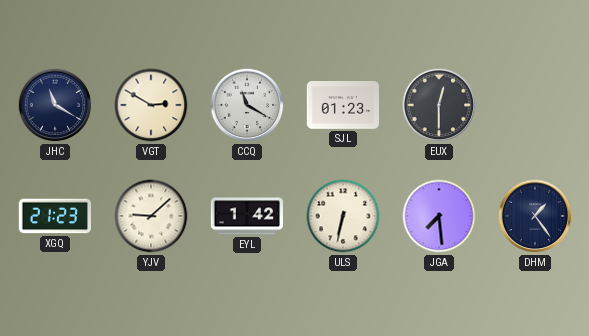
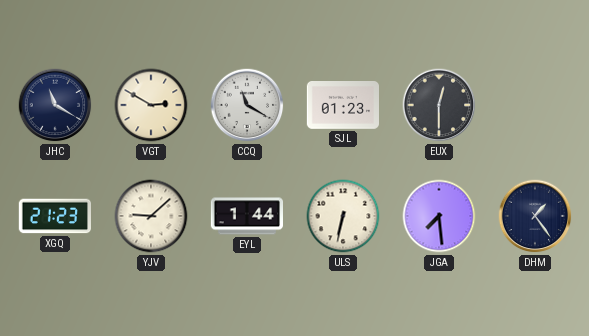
EYL: 1:42 -> 1:44 (246, 216)
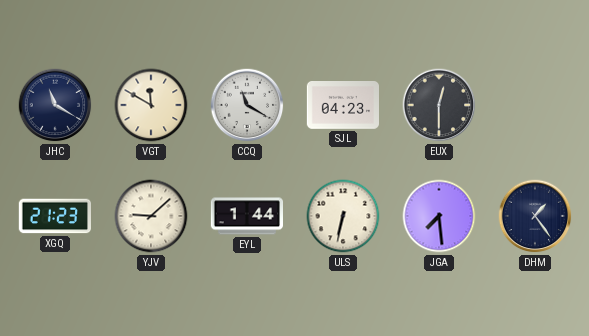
VGT: 2:50 -> 11:50 (151, 105)
SJL: 01:23 -> 04:23 (342, 106)
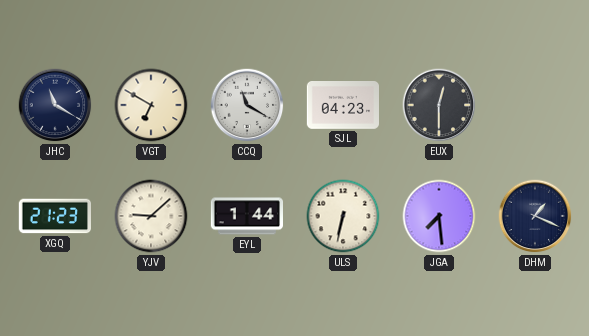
VGT: 11:50 -> 6:50 (151, 105)
DHM: 1:24 -> 1:19 (535, 216)
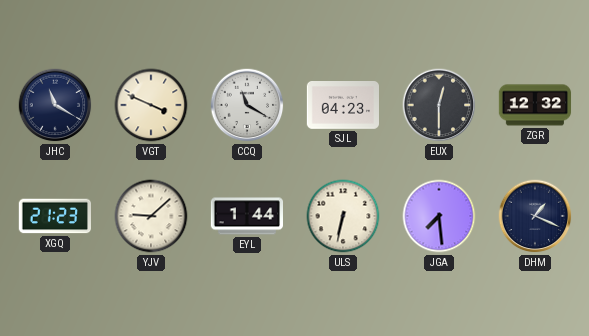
VGT: 6:50 -> 3:49 (151, 105)
ZGR: none -> 12:32 (535, 105)
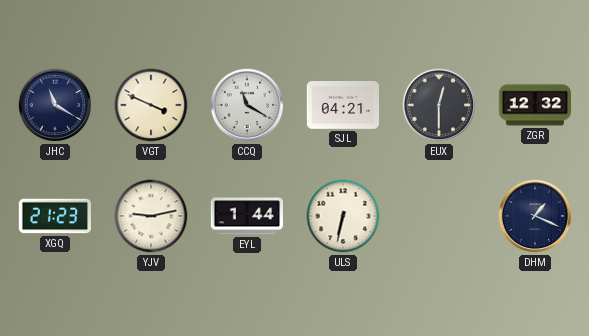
SJL: 04:23 -> 04:21 (342, 106)
YJV: 9:08 -> 9:13 (151, 216)
JGA: 7:29 -> none (439, 216)
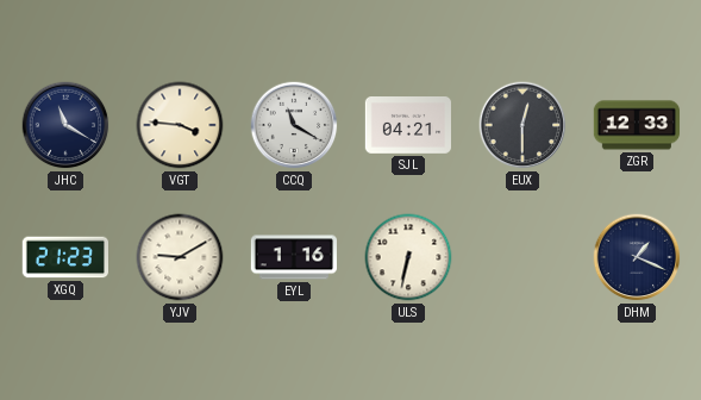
VGT: 3:49 -> 3:46 (180, 125)
ZGR: 12:32 -> 12:33 (637, 125)
YJV: 9:13 -> 9:10 (180, 257)
EYL: 1:44 -> 1:16 (293, 257)
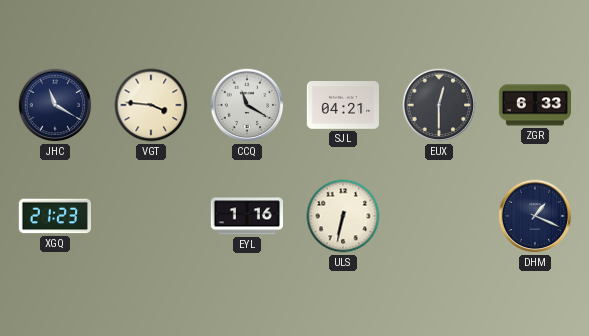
ZGR: 12:33 -> 6:33 (535, 105)
YJV: 9:10 -> none (180, 257)
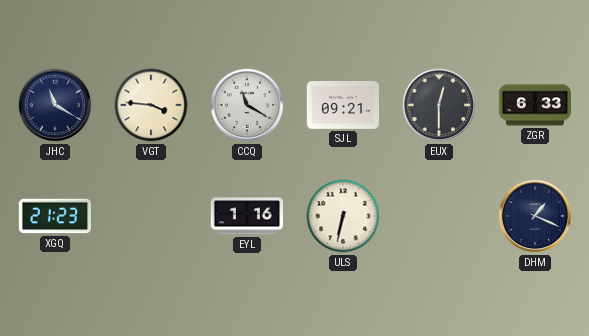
SJL: 04:21 -> 09:21 (342, 106)
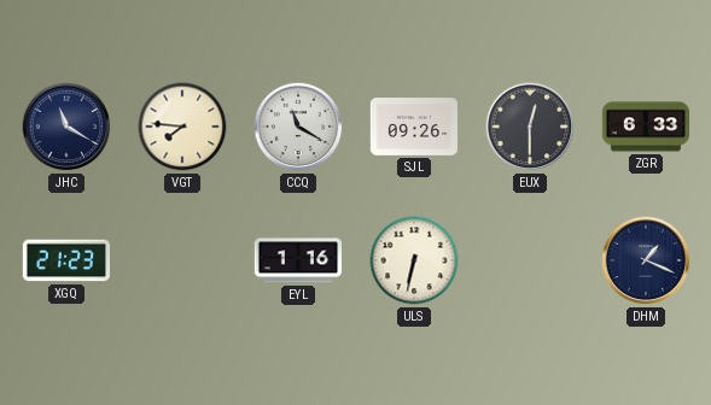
VGT: 3:46 -> 7:46 (182, 127)
SJL: 09:21 -> 09:26 (413, 128)
